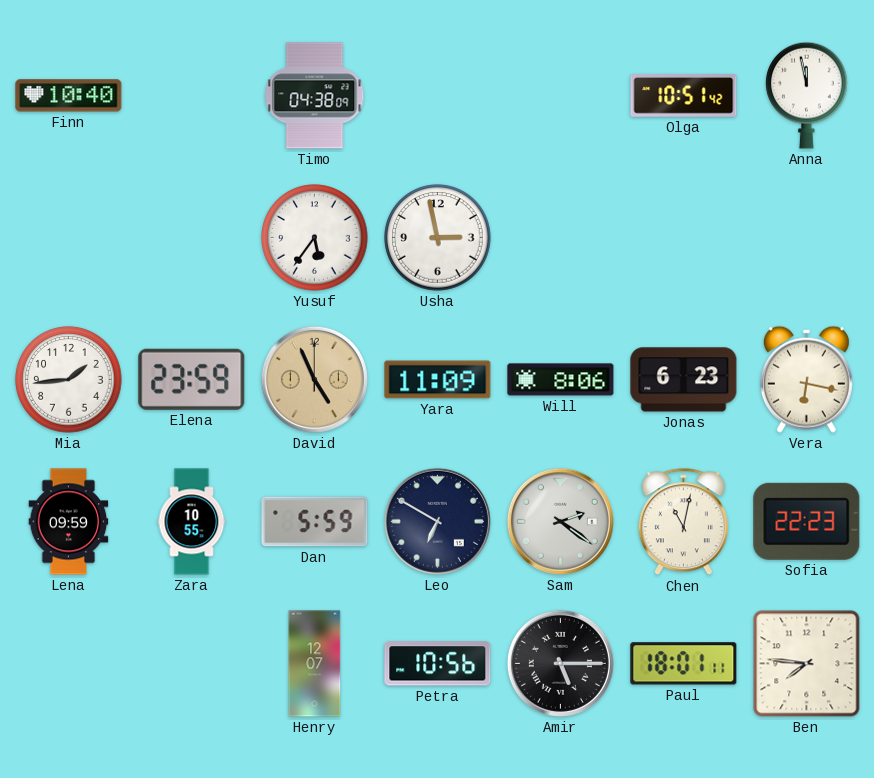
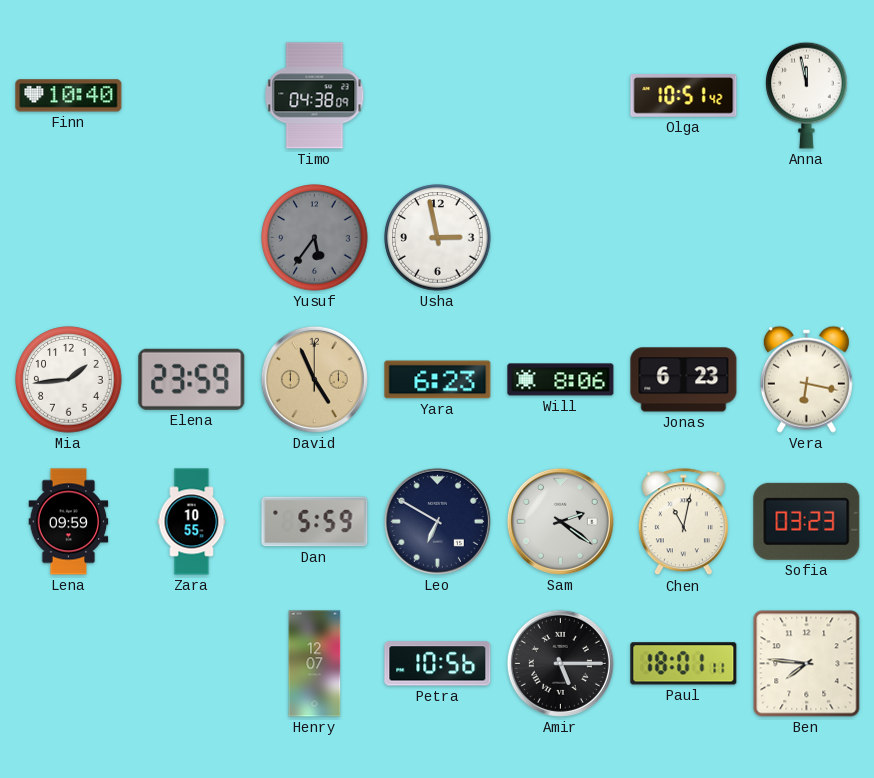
Yusuf dial: white -> grey (315, 238)
Yara: 11:09 -> 6:23 (438, 380)
Sofia: 22:23 -> 03:23 (807, 521)
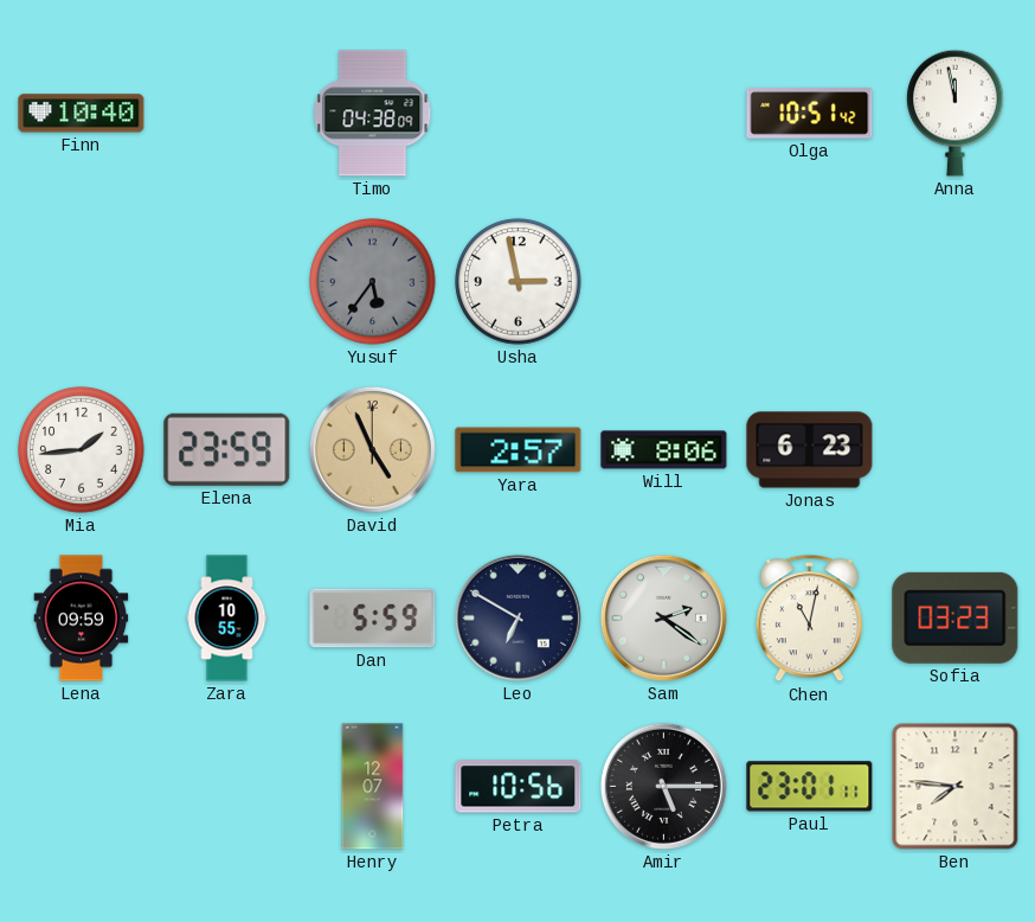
Yara: 6:23 -> 2:57 (519, 450)
Vera: 6:17 -> none (806, 379)
Paul: 18:01 -> 23:01 (810, 787)
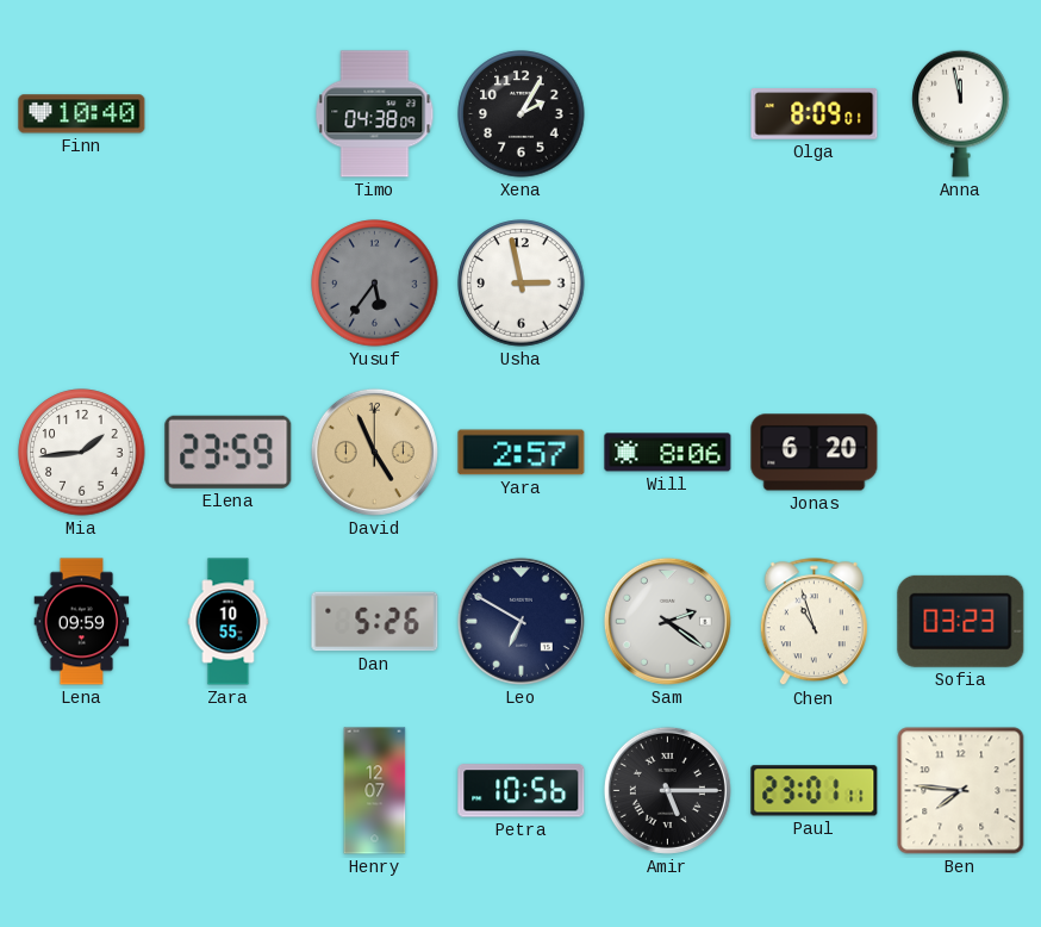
Xena: none -> 2:05 (522, 114)
Olga: 10:51 -> 8:09 (815, 114)
Jonas: 6:23 -> 6:20 (815, 453)
Dan: 5:59 -> 5:26 (375, 622)
Chen: 11:02 -> 10:57 (814, 622)
